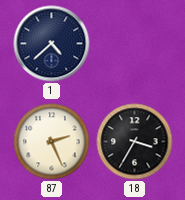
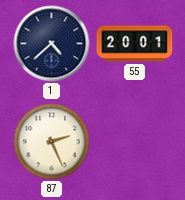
55: none -> 20:01 (135, 44)
18: 3:35 -> none (135, 142)
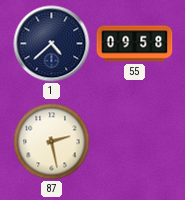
55: 20:01 -> 09:58 (135, 44)
87: 2:26 -> 2:28 (52, 142)
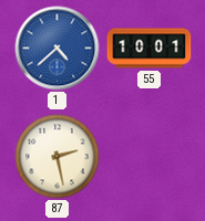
1 dial: navy -> blue (58, 49)
55: 09:58 -> 10:01 (150, 49)
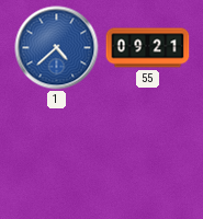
55: 10:01 -> 09:21 (148, 48)
87: 2:28 -> none (58, 157)
